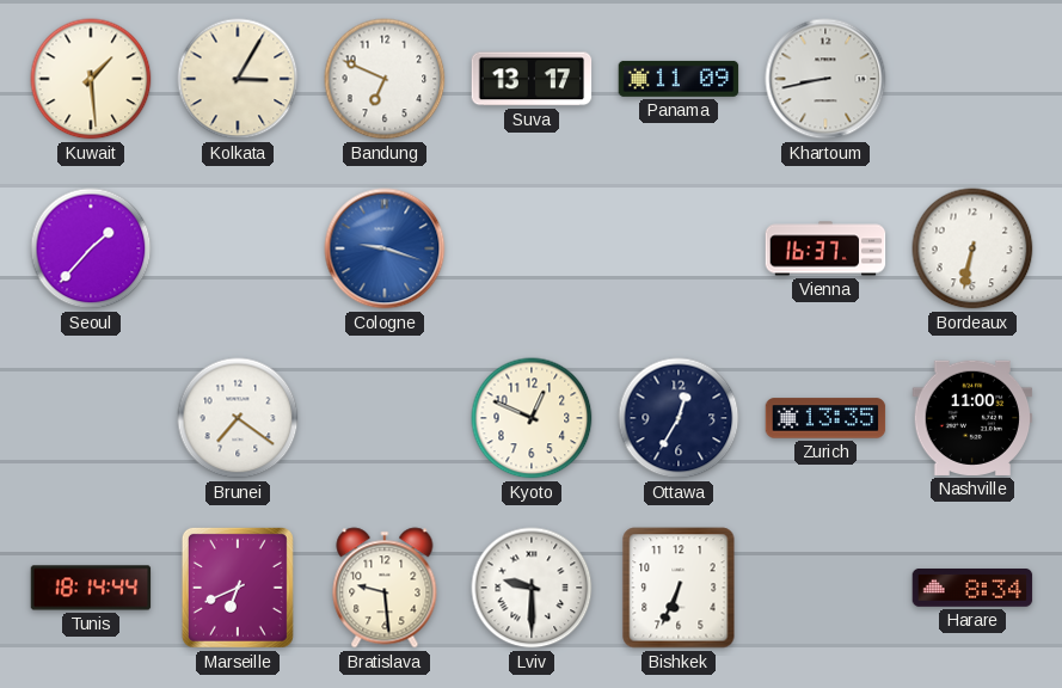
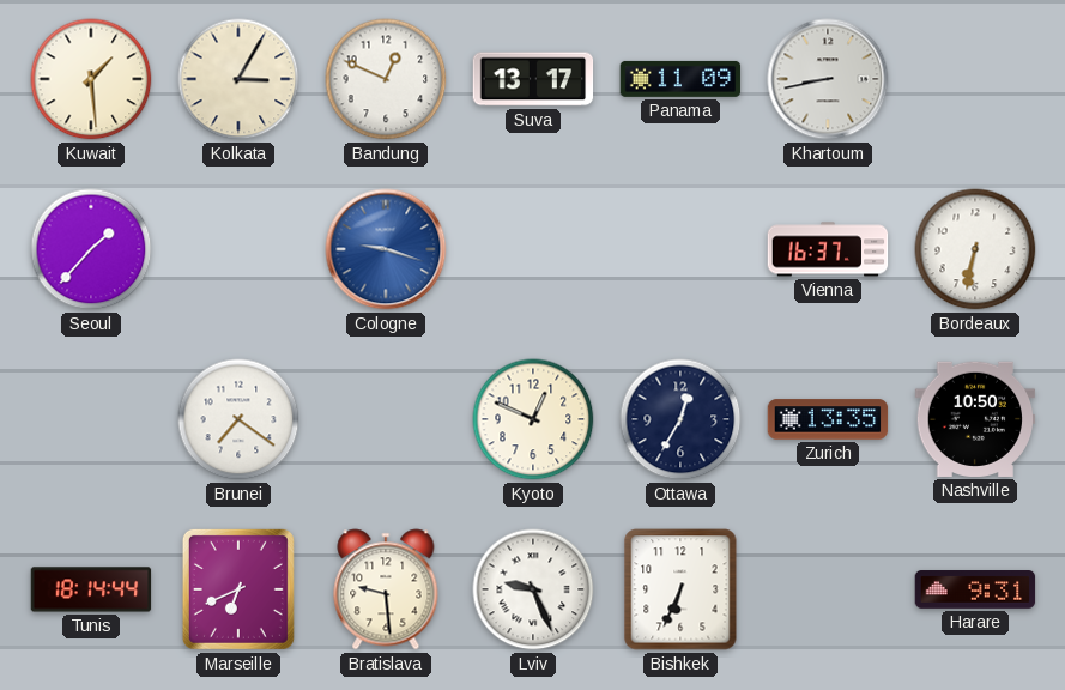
Bandung: 6:49 -> 12:49 (386, 79)
Nashville: 11:00 -> 10:50 (975, 419)
Lviv: 9:30 -> 9:26 (533, 589)
Harare: 8:34 -> 9:31 (975, 591)
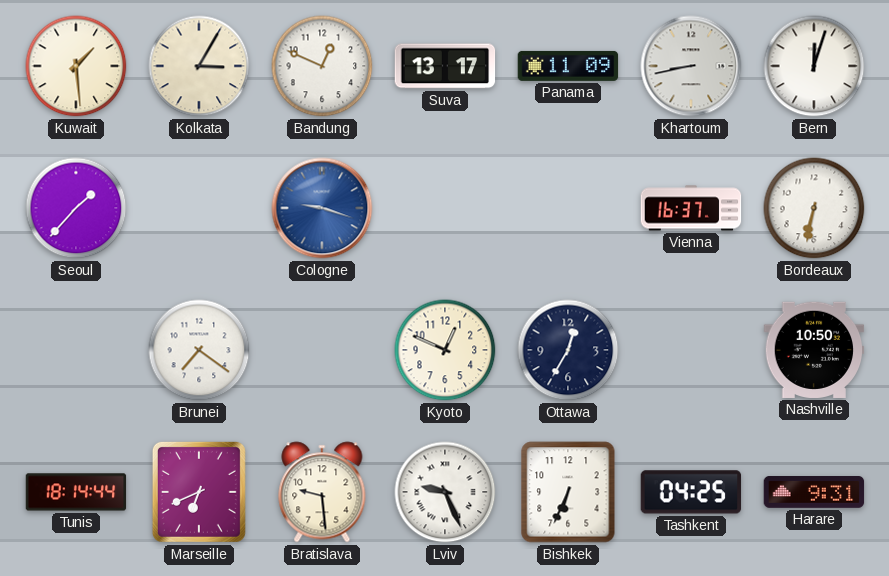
Bern: none -> 12:03 (814, 66)
Zurich: 13:35 -> none (828, 419)
Tashkent: none -> 04:25 (691, 492)
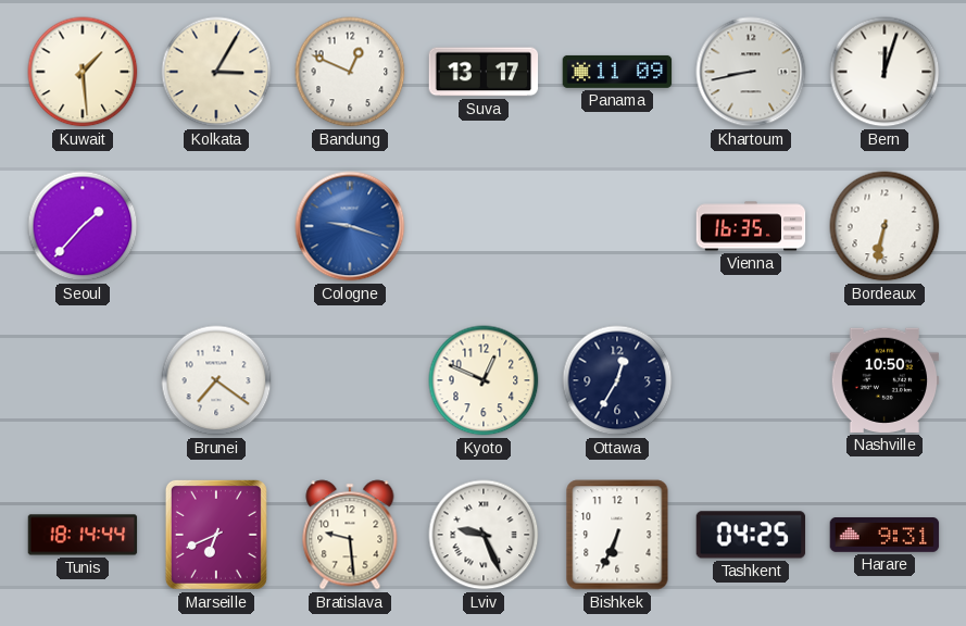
Vienna: 16:37 -> 16:35 (751, 226)
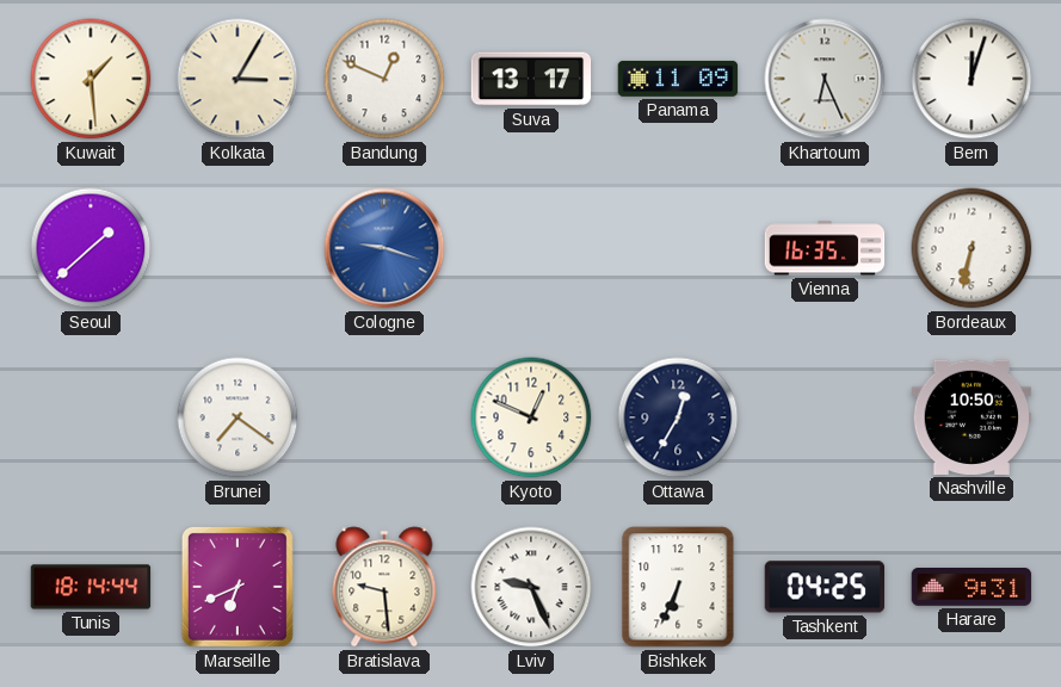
Khartoum: 8:43 -> 6:26 (825, 79)
Seoul: 1:37 -> 1:38 (91, 248)
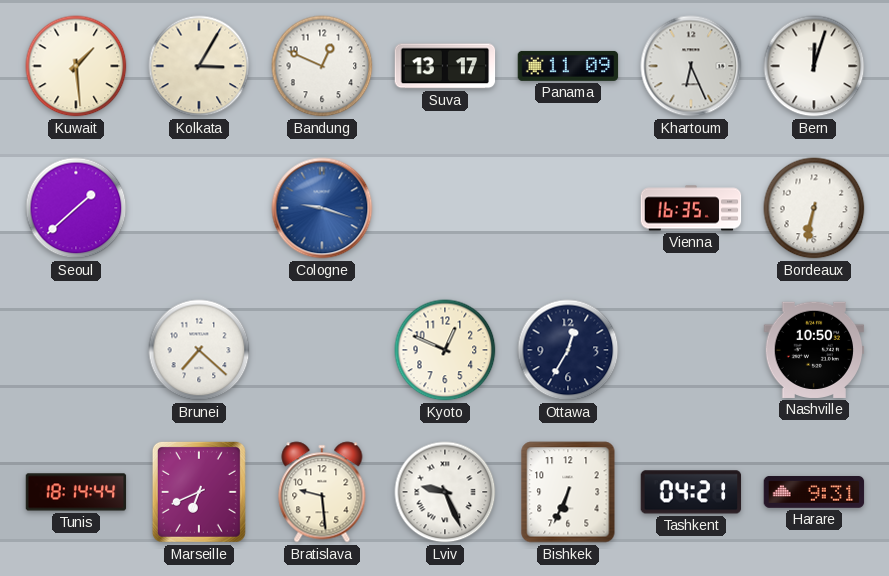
Brunei: 7:21 -> 7:22 (199, 350)
Tashkent: 04:25 -> 04:21 (691, 492)
